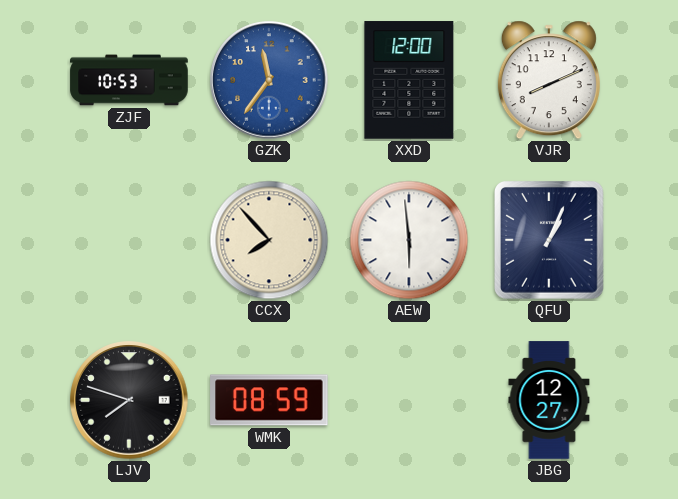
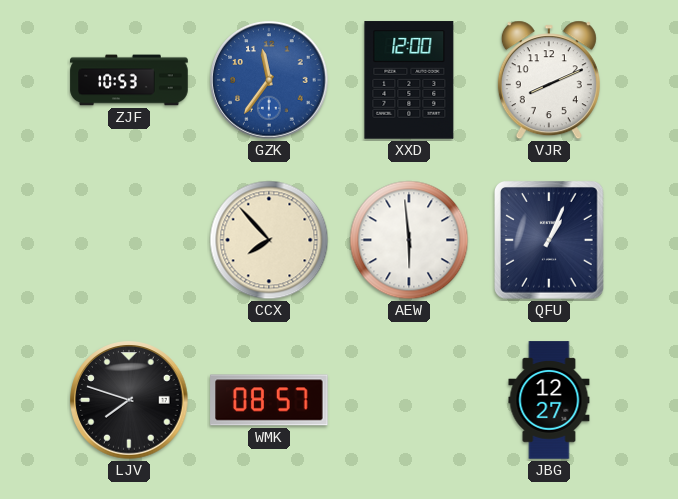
WMK: 08:59 -> 08:57 (269, 400)
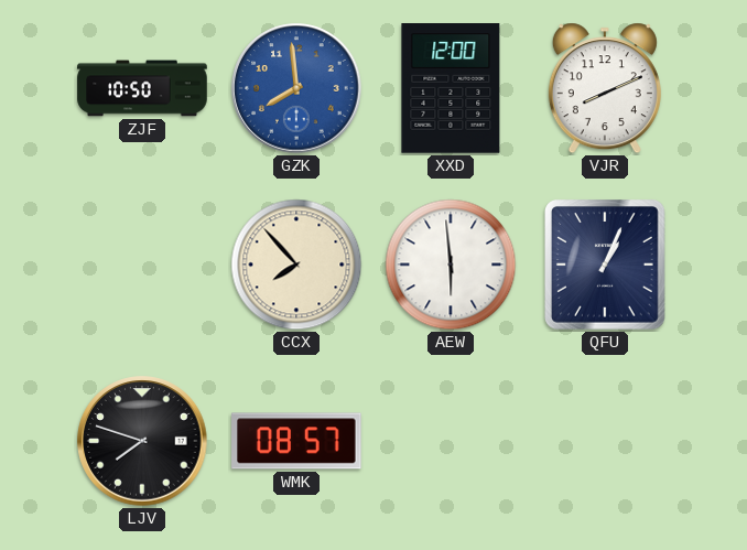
ZJF: 10:53 -> 10:50 (142, 88)
GZK: 11:36 -> 7:59 (296, 88)
JBG: 12:27 -> none (549, 400)
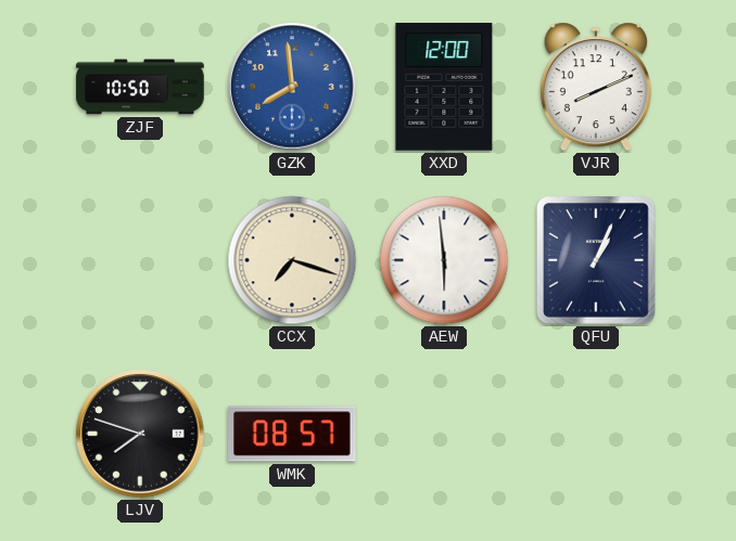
CCX: 7:53 -> 7:18 (292, 260)
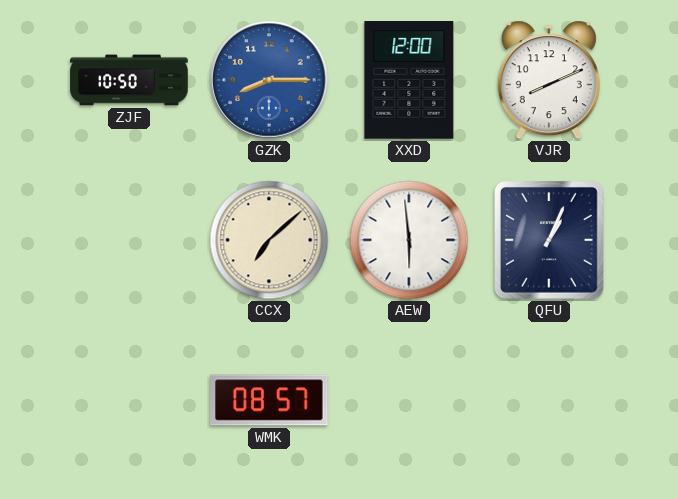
GZK: 7:59 -> 8:15 (269, 80)
CCX: 7:18 -> 7:08 (269, 240)
LJV: 7:48 -> none (140, 434)
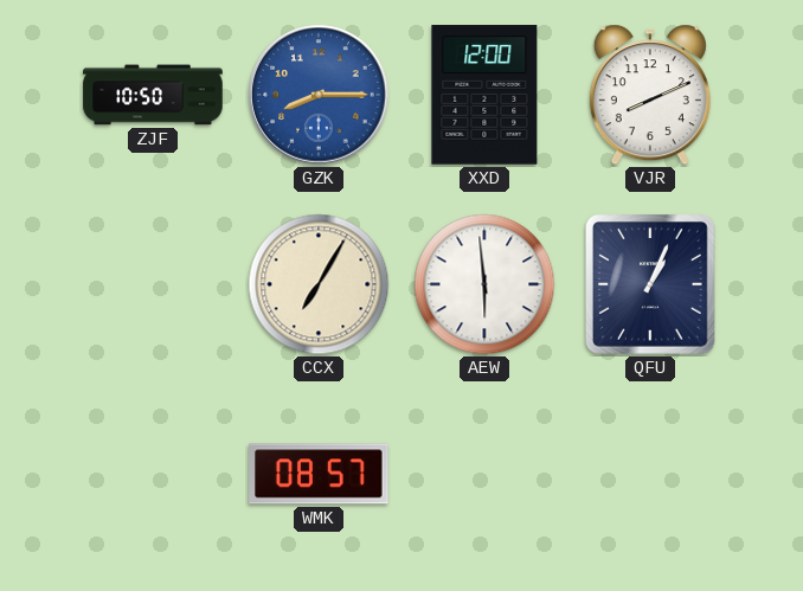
CCX: 7:08 -> 7:05 (319, 284)
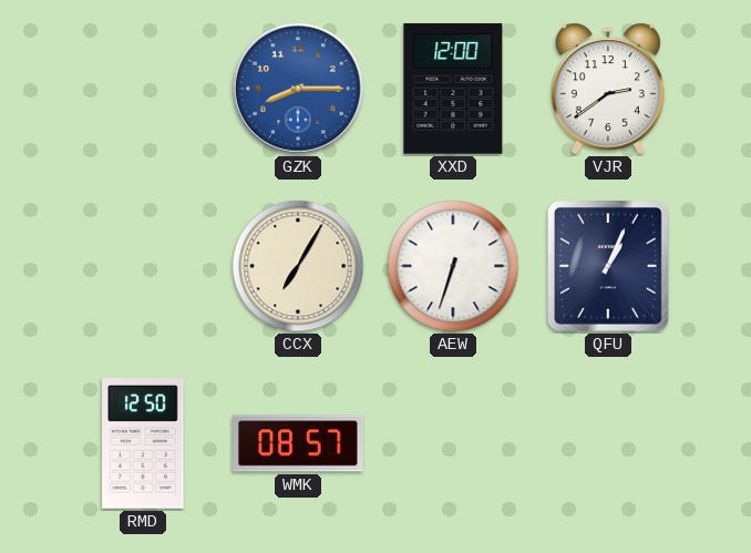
ZJF: 10:50 -> none (153, 95)
VJR: 8:11 -> 2:39 (608, 89)
AEW: 5:59 -> 6:33 (453, 266)
RMD: none -> 12:50 (143, 443)
